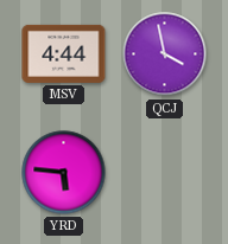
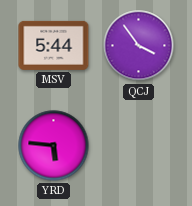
MSV: 4:44 -> 5:44 (54, 45)
QCJ: 3:58 -> 3:54 (139, 46)
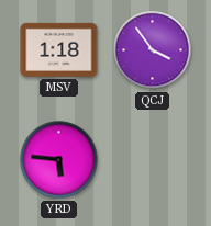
MSV: 5:44 -> 1:18 (59, 49)
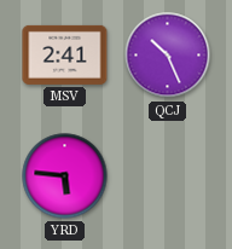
MSV: 1:18 -> 2:41 (65, 54)
QCJ: 3:54 -> 10:26 (168, 56)
